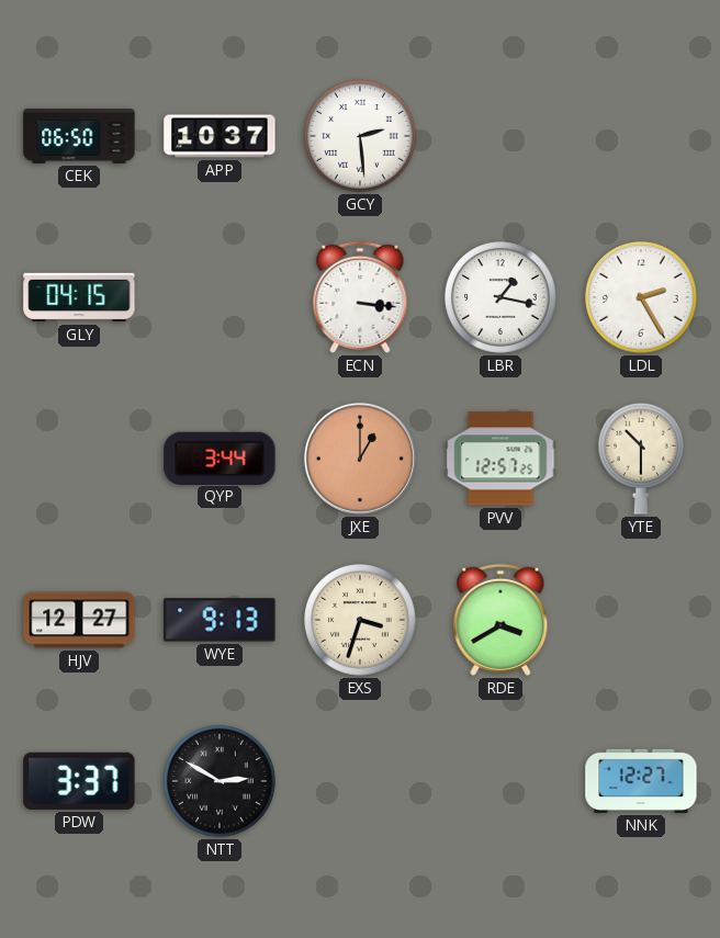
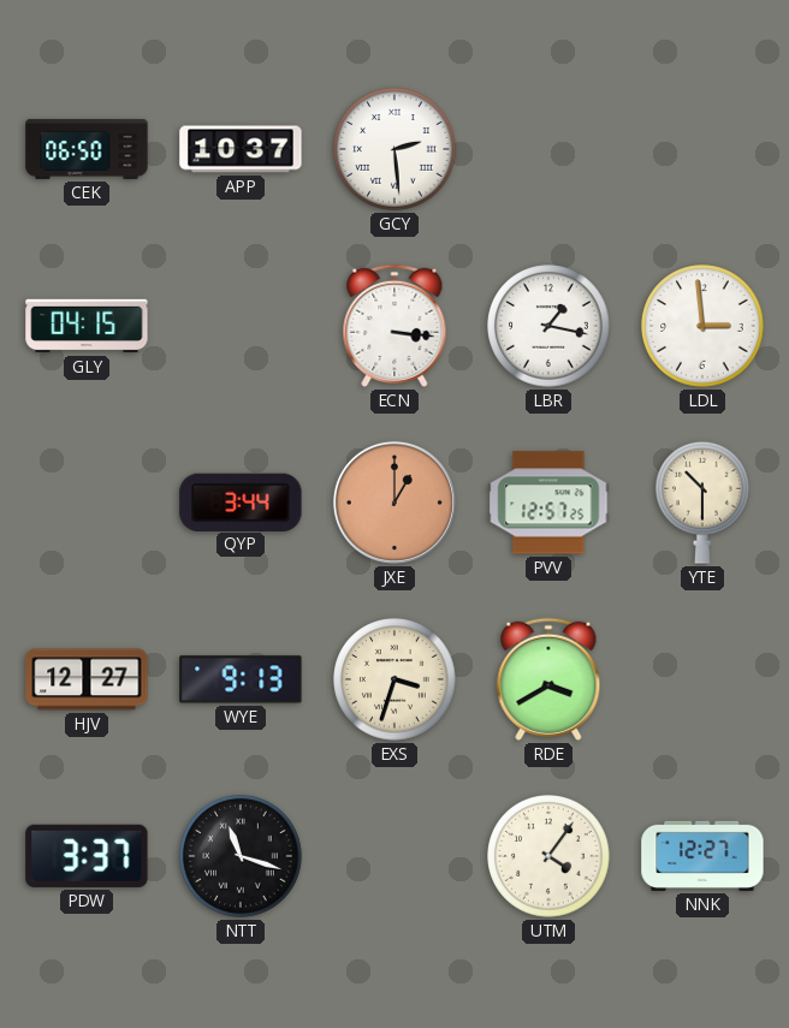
LDL: 2:25 -> 2:59 (702, 326)
NTT: 2:50 -> 11:18 (241, 856)
UTM: none -> 4:06 (548, 856)
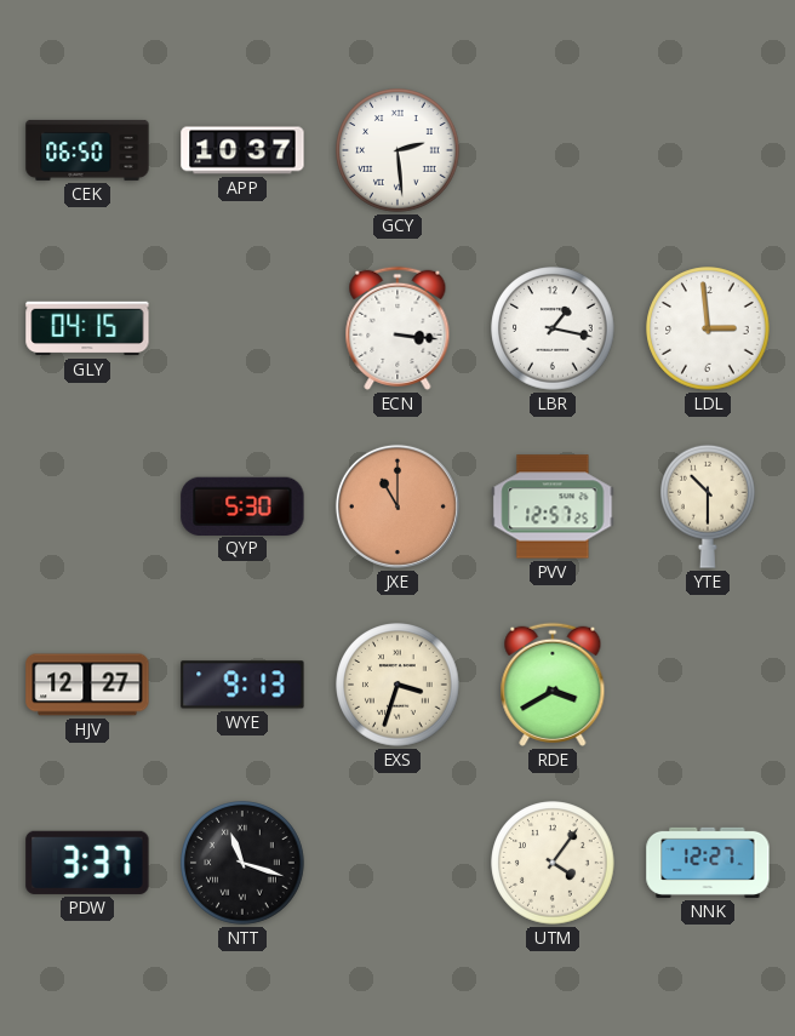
QYP: 3:44 -> 5:30 (242, 505)
JXE: 1:00 -> 11:00 (397, 506)
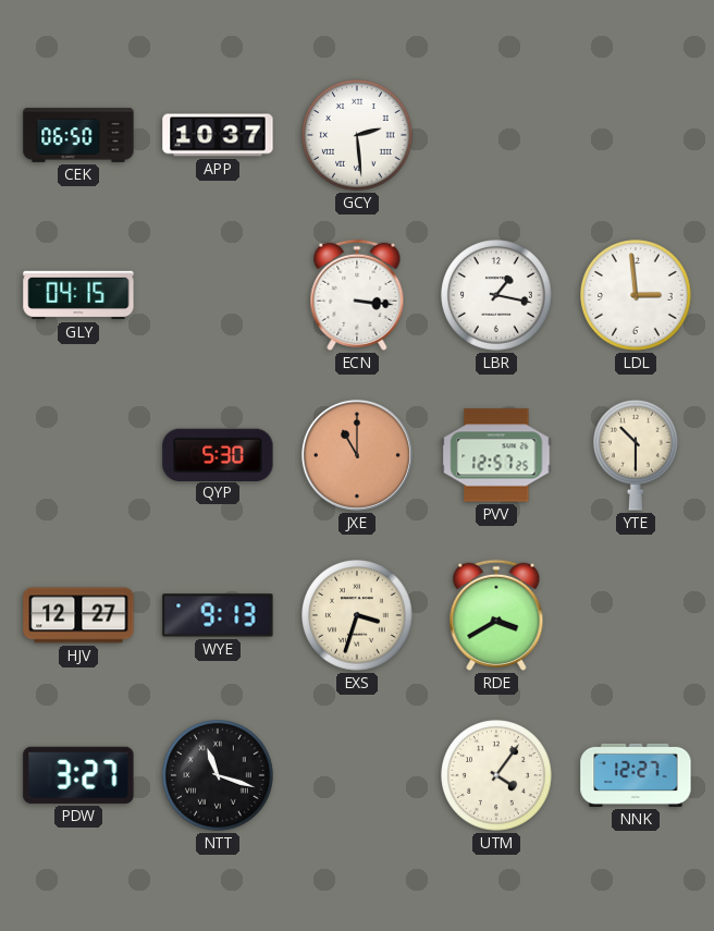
PDW: 3:37 -> 3:27 (78, 775)
